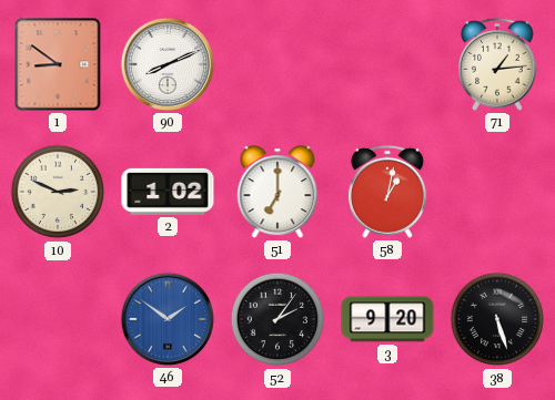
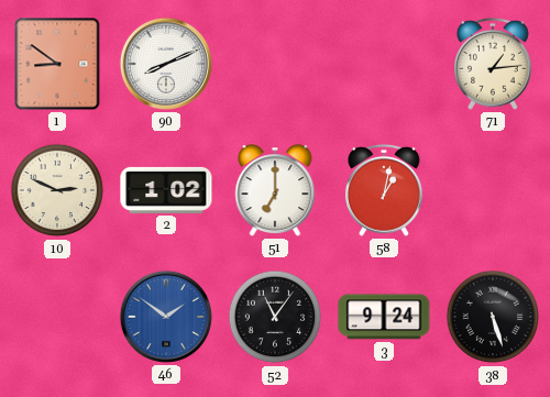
52: 2:06 -> 11:06 (275, 317)
3: 9:20 -> 9:24 (384, 317)
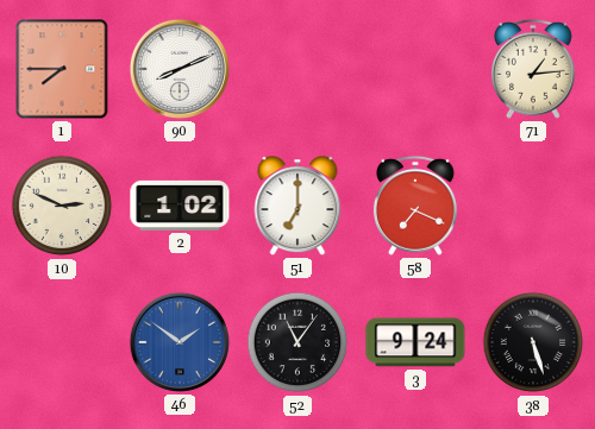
1: 8:51 -> 7:45 (62, 69)
58: 1:02 -> 7:19 (415, 206)
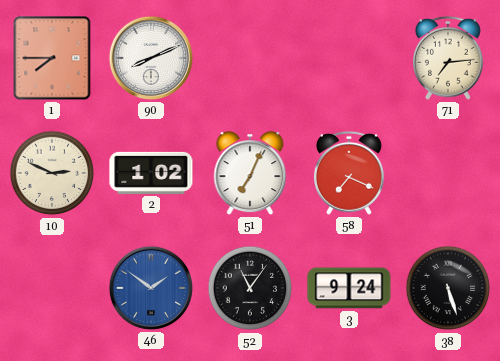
71: 1:14 -> 7:14 (448, 58)
51: 7:00 -> 7:04 (250, 173)
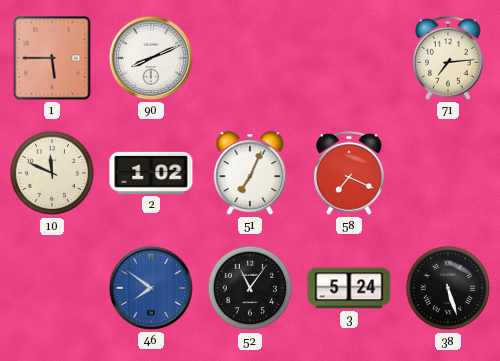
1: 7:45 -> 5:45 (52, 58)
10: 2:49 -> 11:49 (52, 173)
46: 1:51 -> 7:51 (151, 288)
3: 9:24 -> 5:24 (349, 288)
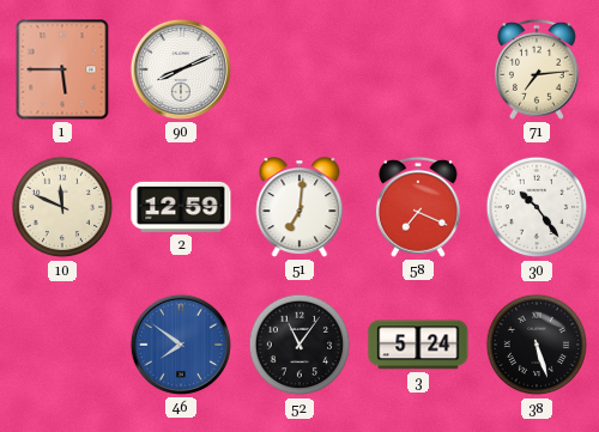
2: 1:02 -> 12:59 (181, 207)
51: 7:04 -> 7:01 (299, 207)
30: none -> 10:24 (537, 207)
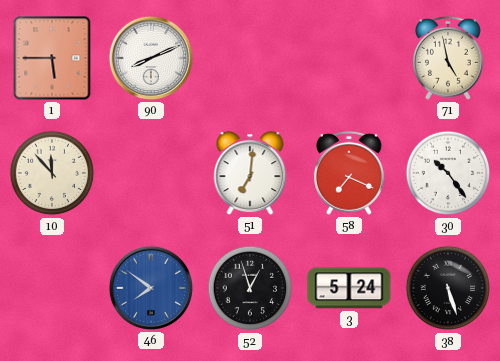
71: 7:14 -> 4:58 (448, 58)
10: 11:49 -> 11:53 (52, 173)
2: 12:59 -> none (181, 207)
52: 11:06 -> 12:57 (250, 288)
